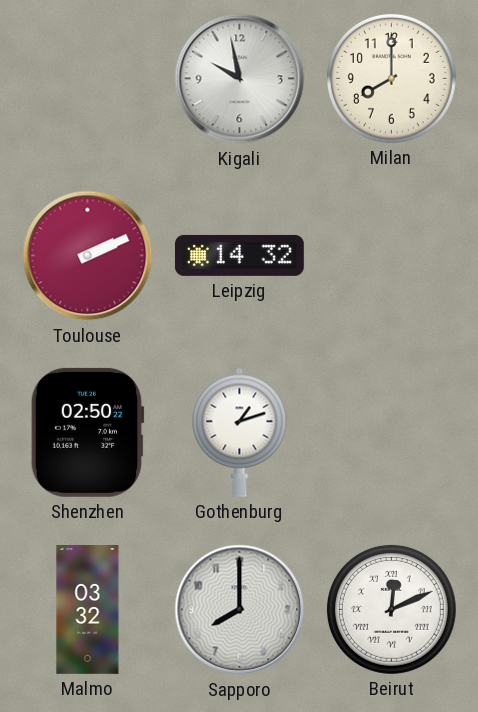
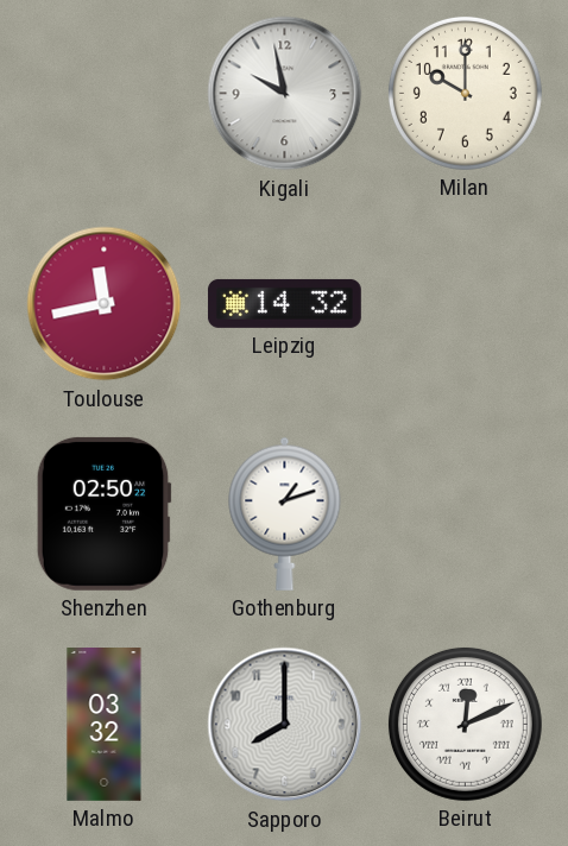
Milan: 8:00 -> 10:00 (465, 93)
Toulouse: 2:11 -> 11:43 (105, 304)
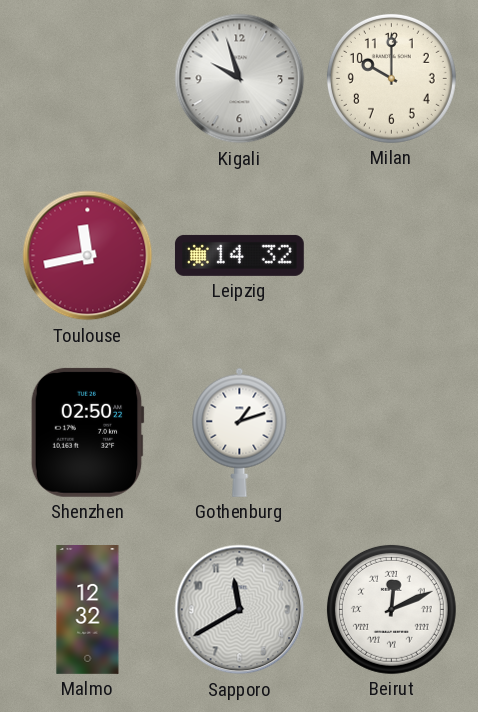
Kigali: 9:58 -> 9:57 (240, 79)
Malmo: 03:32 -> 12:32 (88, 610)
Sapporo: 8:00 -> 11:40 (240, 610)
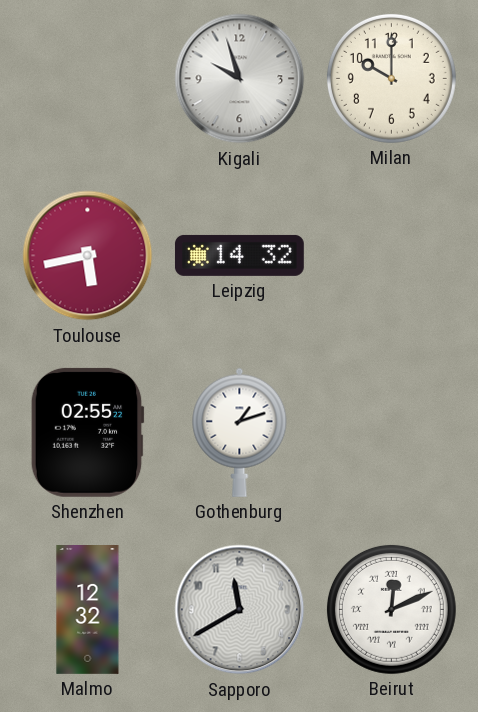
Toulouse: 11:43 -> 5:43 (88, 256)
Shenzhen: 02:50 -> 02:55 (87, 432)
